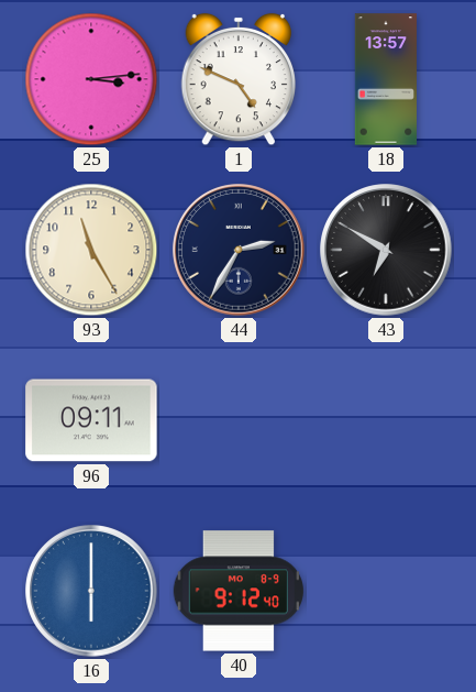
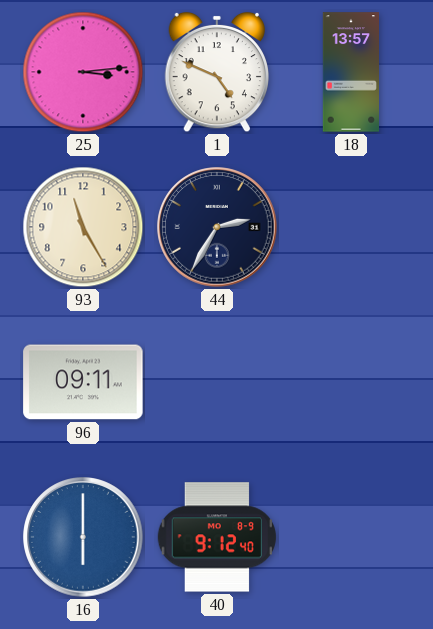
43: 6:50 -> none (386, 250)
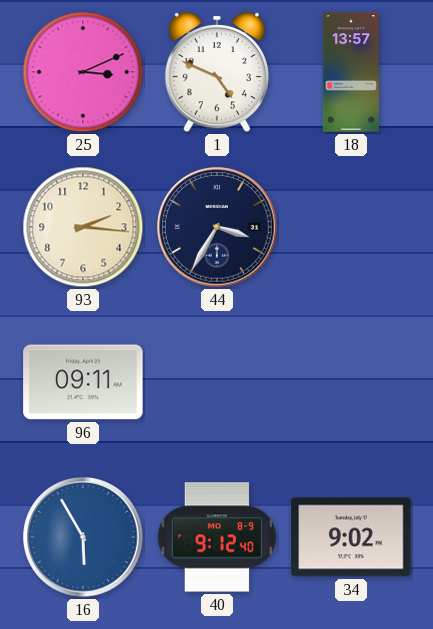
25: 3:14 -> 3:11 (83, 72)
93: 11:25 -> 2:16 (83, 227)
44: 2:35 -> 3:35 (217, 227)
16: 6:00 -> 5:55 (83, 537)
34: none -> 9:02 (351, 537)
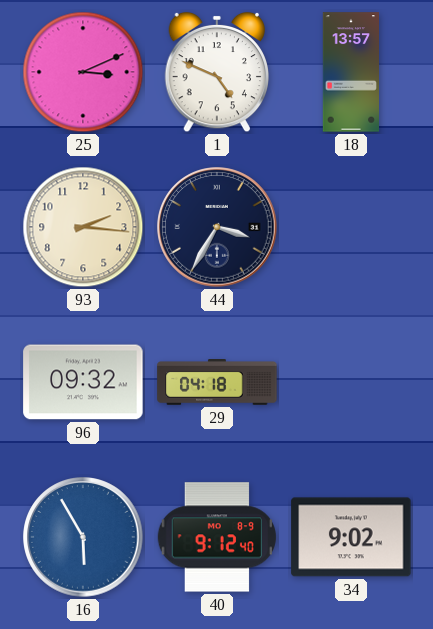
96: 09:11 -> 09:32 (83, 382)
29: none -> 04:18 (217, 383)
